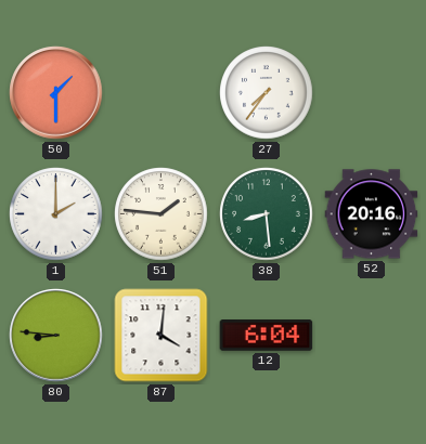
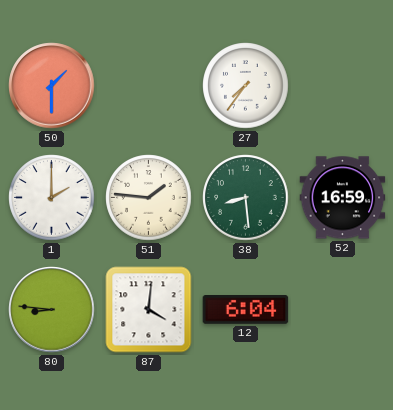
52: 20:16 -> 16:59 (343, 198)
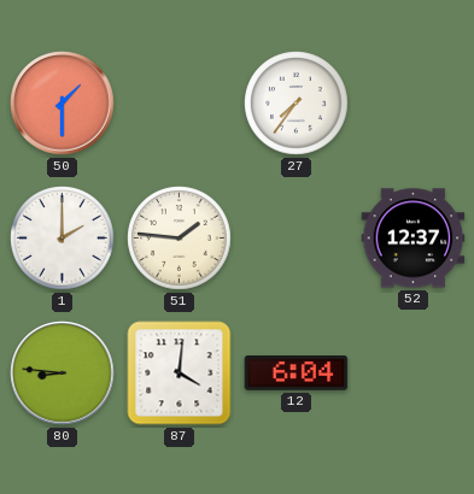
38: 8:29 -> none (246, 198)
52: 16:59 -> 12:37 (414, 239)
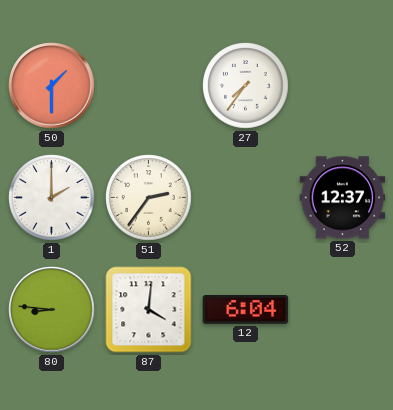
51: 1:46 -> 2:36 (149, 198)
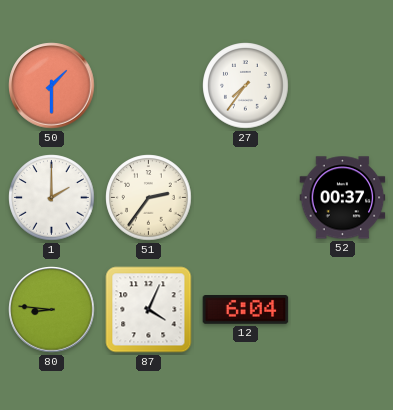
52: 12:37 -> 00:37 (343, 198)
87: 4:01 -> 4:04 (149, 310)
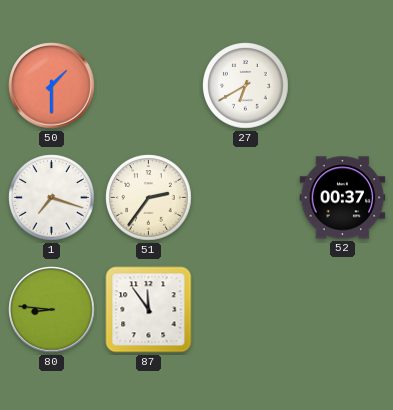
27: 7:36 -> 6:40 (246, 86)
1: 2:00 -> 7:18 (52, 198)
87: 4:04 -> 11:54 (149, 310)
12: 6:04 -> none (246, 310)
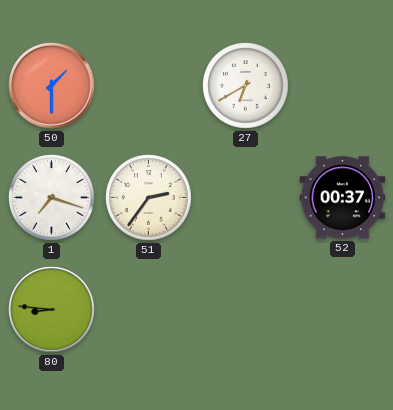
87: 11:54 -> none (149, 310)
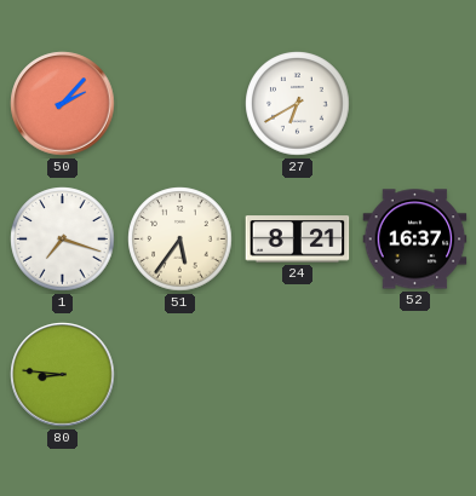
50: 1:30 -> 2:07 (63, 104)
51: 2:36 -> 5:36 (180, 240)
24: none -> 8:21 (298, 240)
52: 00:37 -> 16:37 (415, 240)
